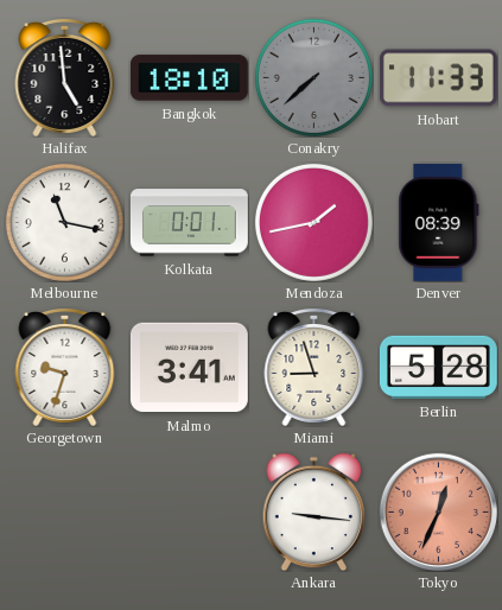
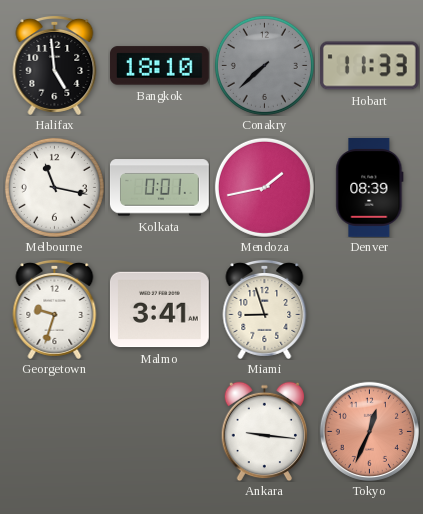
Berlin: 5:28 -> none (438, 367)
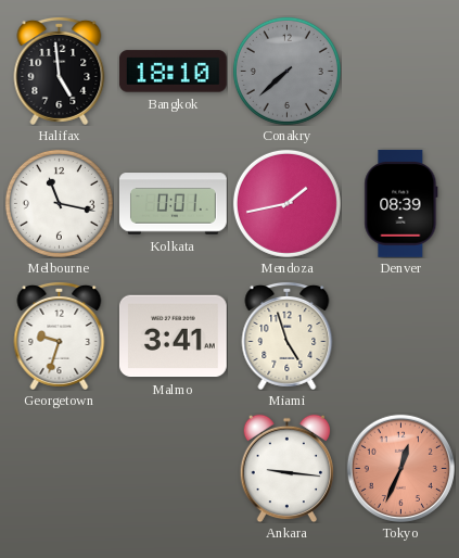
Hobart: 11:33 -> none (369, 66)
Miami: 8:57 -> 4:57 (288, 335)
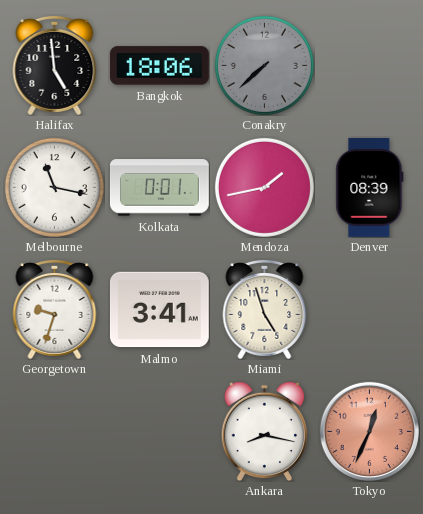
Bangkok: 18:10 -> 18:06 (159, 66)
Ankara: 9:16 -> 8:17 (264, 431)
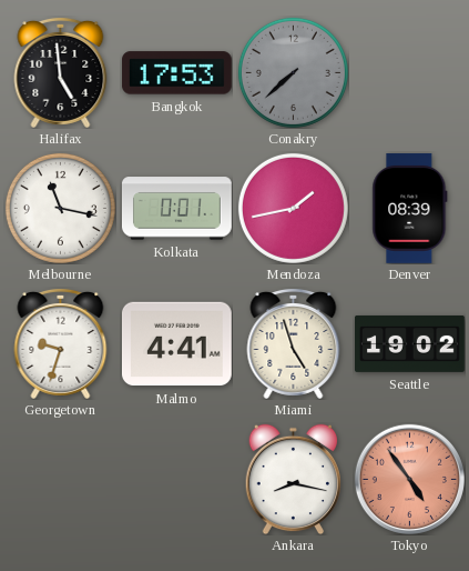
Bangkok: 18:06 -> 17:53 (176, 73)
Malmo: 3:41 -> 4:41 (176, 344)
Seattle: none -> 19:02 (410, 343)
Tokyo: 12:34 -> 4:54 (409, 479)
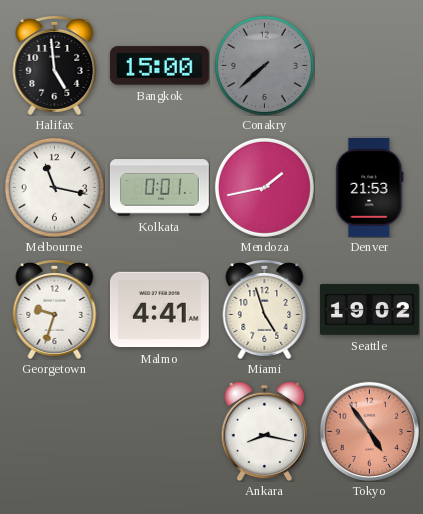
Bangkok: 17:53 -> 15:00 (159, 66)
Denver: 08:39 -> 21:53 (370, 187)
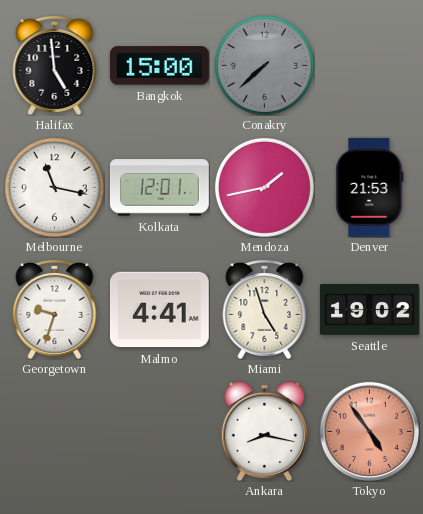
Kolkata: 0:01 -> 12:01 (160, 188)
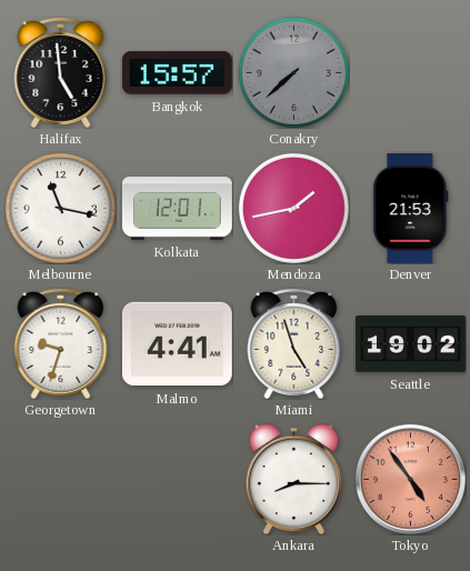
Bangkok: 15:00 -> 15:57 (177, 73)
Ankara: 8:17 -> 8:15 (293, 479)
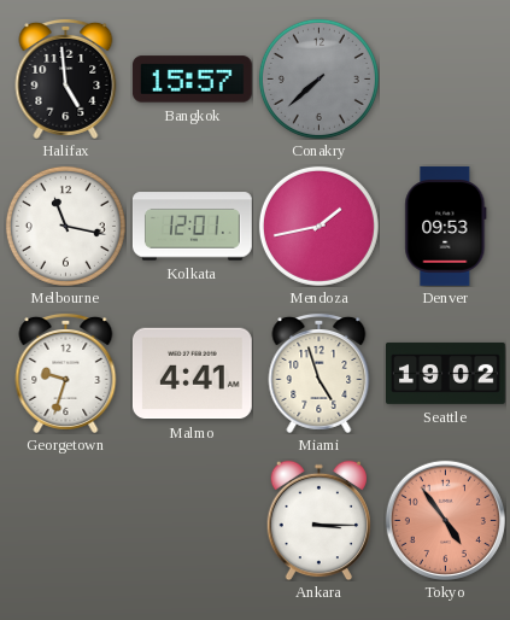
Denver: 21:53 -> 09:53 (446, 226)
Ankara: 8:15 -> 3:15 (318, 520)
